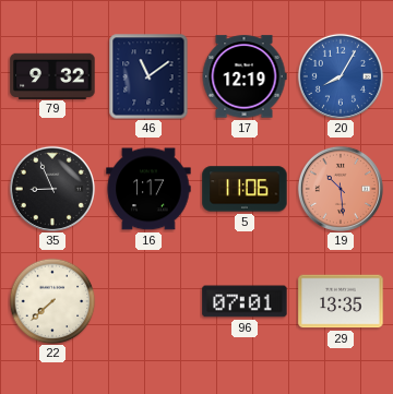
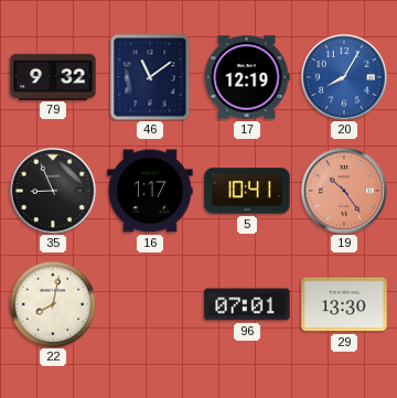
5: 11:06 -> 10:41 (247, 191)
19: 10:29 -> 10:24 (344, 191)
22: 7:38 -> 8:02 (53, 304)
29: 13:35 -> 13:30 (344, 304)
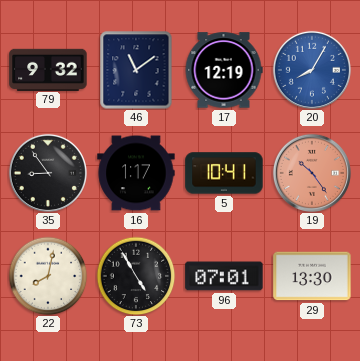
35: 8:56 -> 8:54 (48, 173)
73: none -> 4:55 (136, 276)
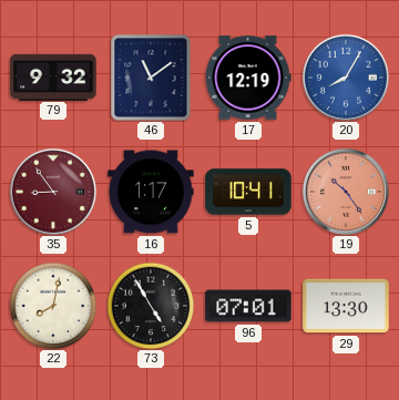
35 dial: black -> burgundy (53, 192)
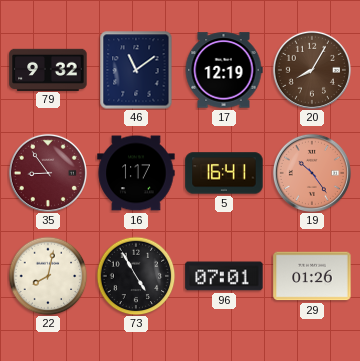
20 dial: blue -> brown (312, 70)
5: 10:41 -> 16:41 (224, 173)
29: 13:30 -> 01:26 (312, 276)
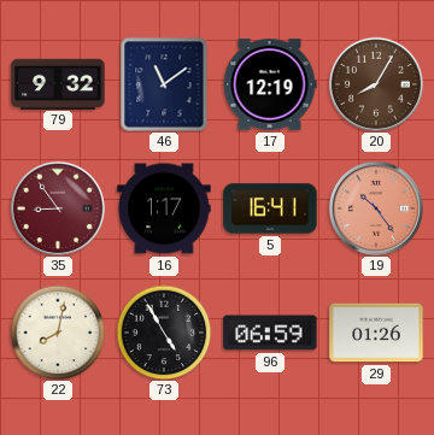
96: 07:01 -> 06:59 (270, 333)
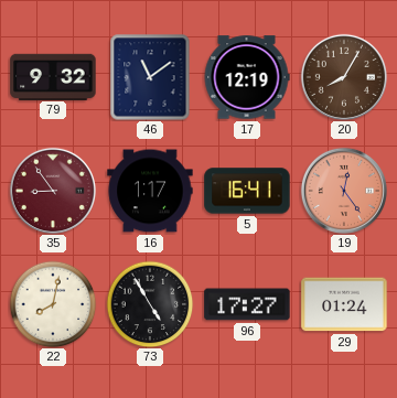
19: 10:24 -> 12:24 (344, 191)
96: 06:59 -> 17:27 (247, 304)
29: 01:26 -> 01:24 (344, 304)
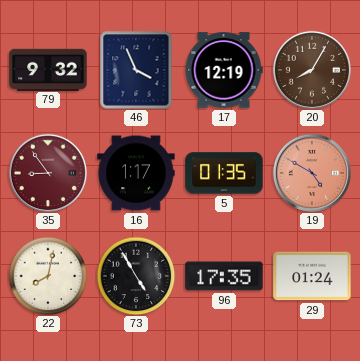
46: 11:09 -> 3:56 (136, 70)
5: 16:41 -> 01:35 (224, 173)
19: 12:24 -> 4:50 (312, 173)
96: 17:27 -> 17:35 (224, 276)
